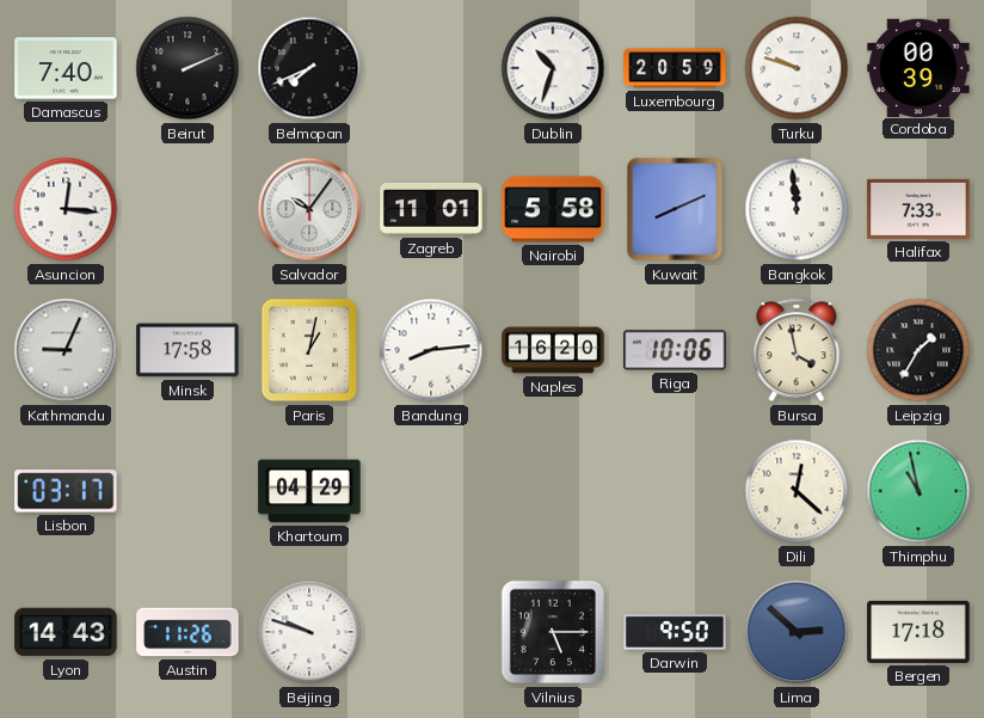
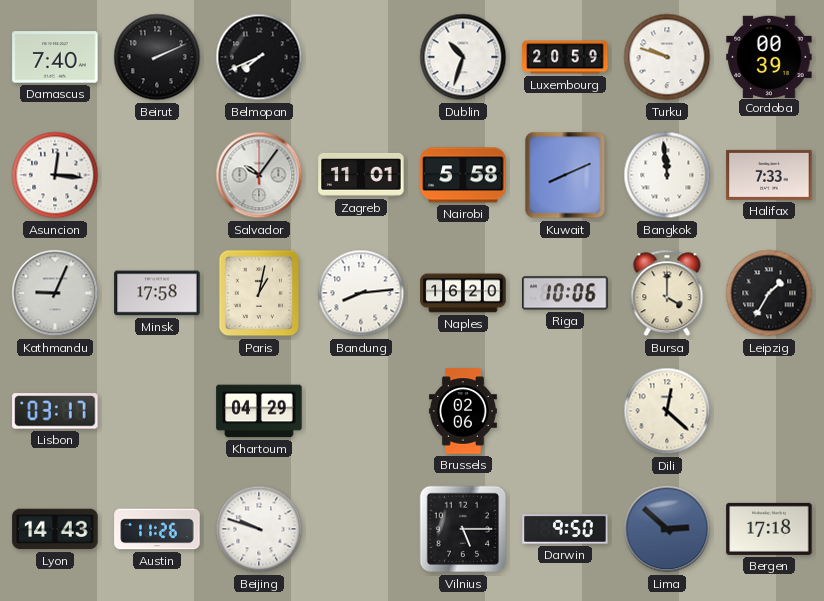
Bursa: 3:58 -> 4:00 (667, 293)
Brussels: none -> 02:06 (463, 411)
Thimphu: 10:58 -> none (918, 491)
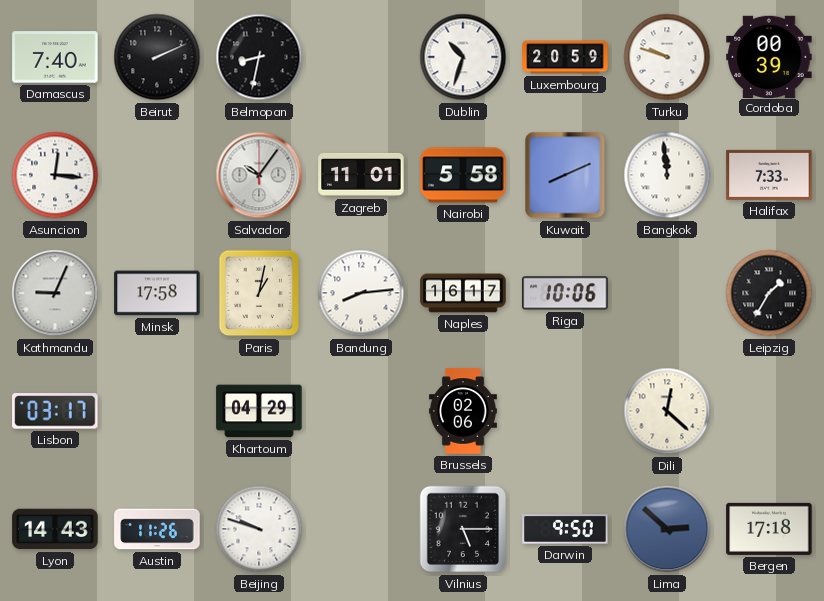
Belmopan: 7:41 -> 8:32 (259, 57)
Naples: 16:20 -> 16:17 (463, 293)
Bursa: 4:00 -> none (667, 293)
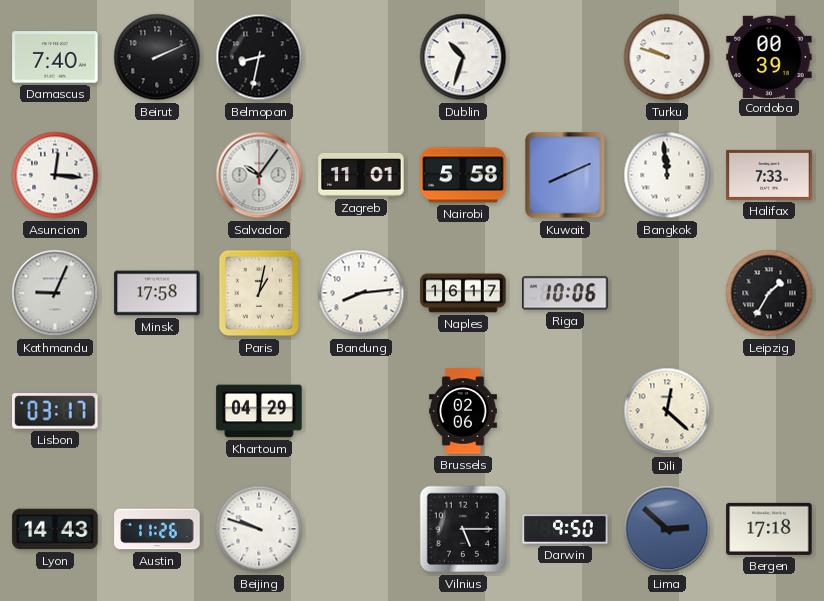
Luxembourg: 20:59 -> none (565, 57)
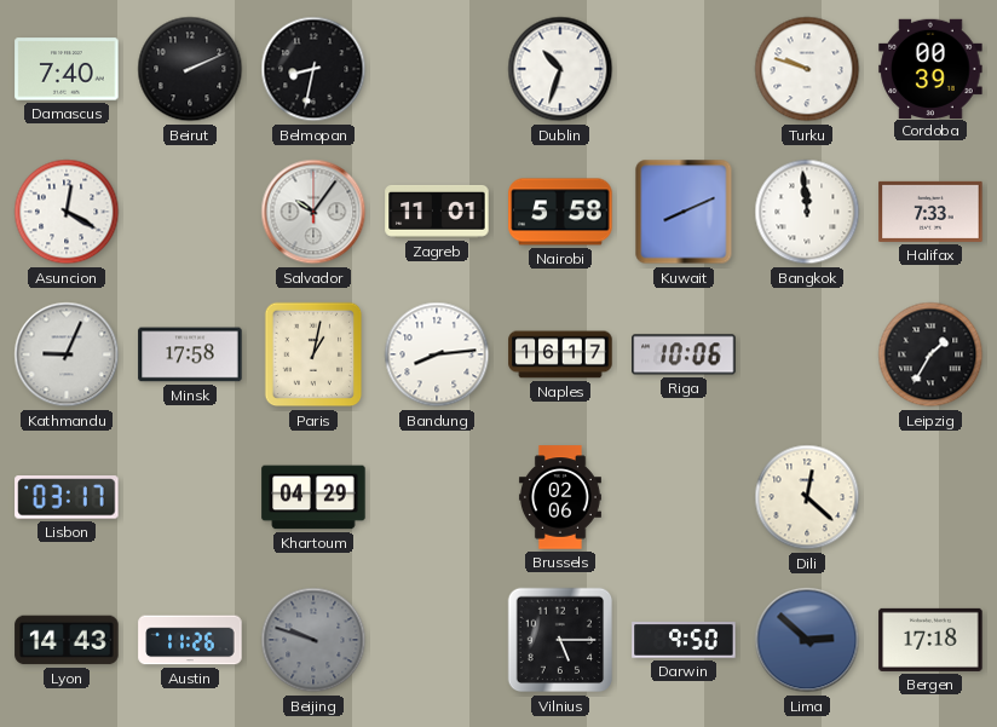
Asuncion: 12:16 -> 12:20 (67, 212)
Beijing dial: white -> grey (313, 640)
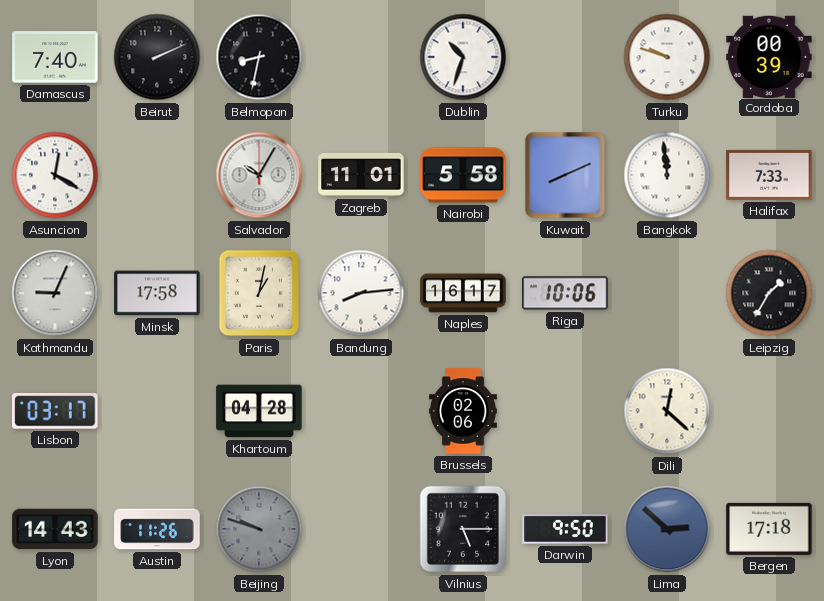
Salvador: 10:06 -> 10:05 (259, 175)
Khartoum: 04:29 -> 04:28 (259, 411)
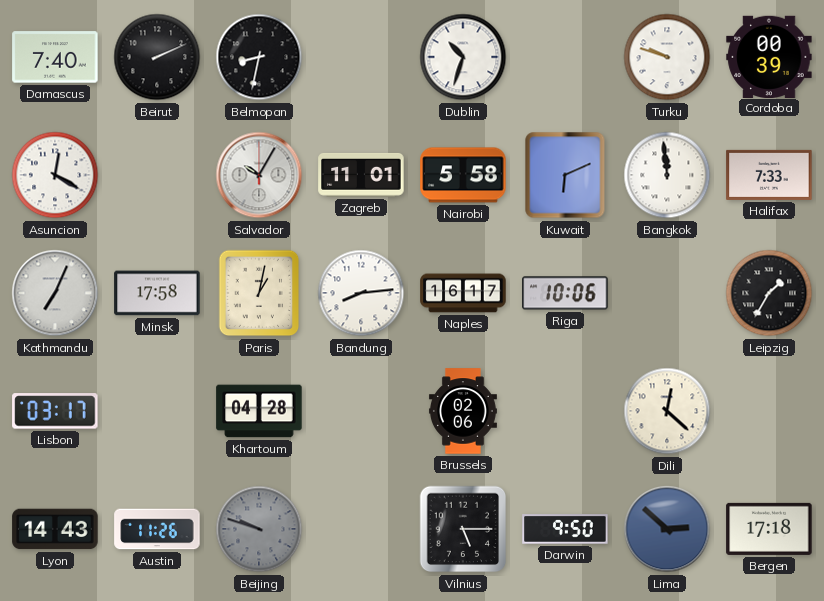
Kuwait: 8:11 -> 6:11 (565, 175)
Kathmandu: 9:04 -> 7:04 (55, 293)
